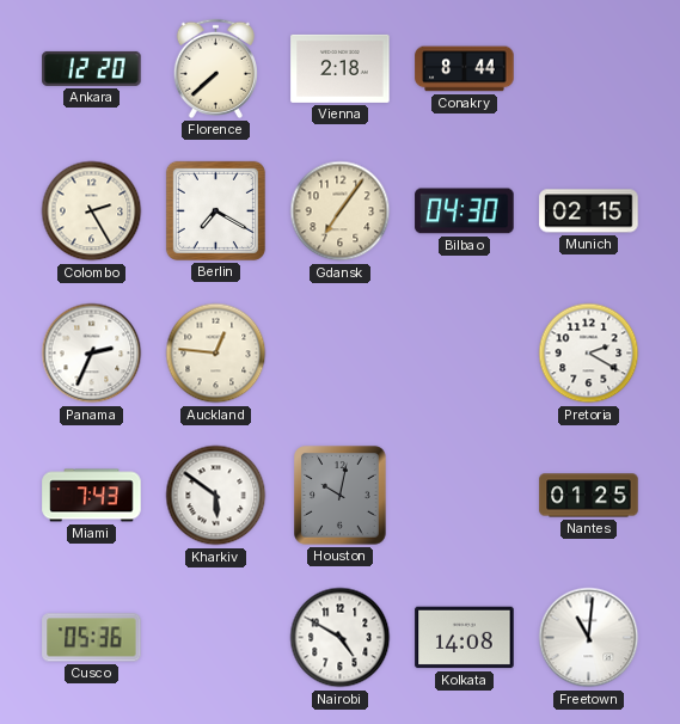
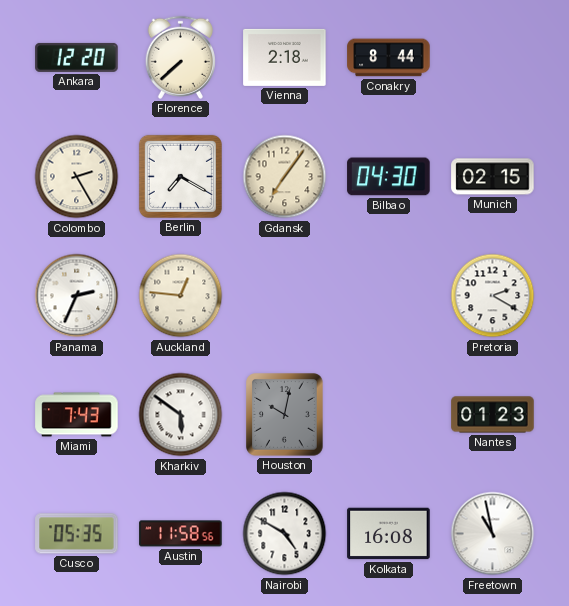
Nantes: 01:25 -> 01:23 (493, 415)
Cusco: 05:36 -> 05:35 (77, 534)
Austin: none -> 11:58 (181, 534)
Kolkata: 14:08 -> 16:08 (389, 534)
Freetown: 11:01 -> 10:58 (493, 534)
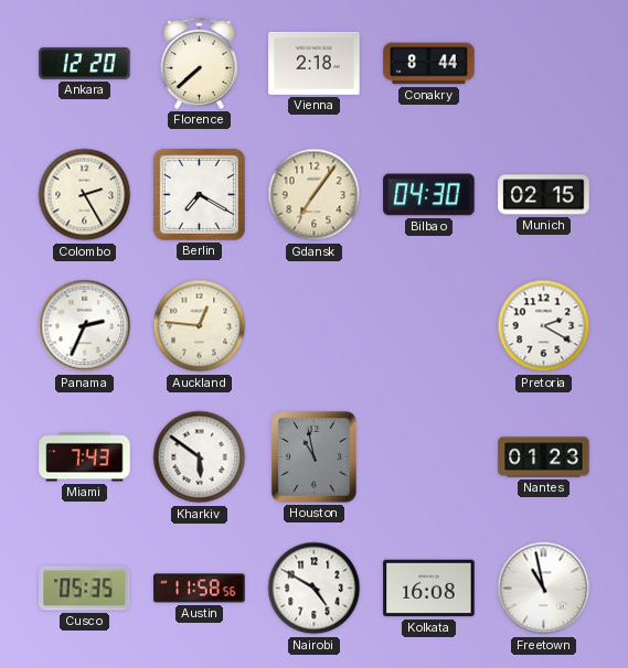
Houston: 10:02 -> 10:58 (315, 457)
